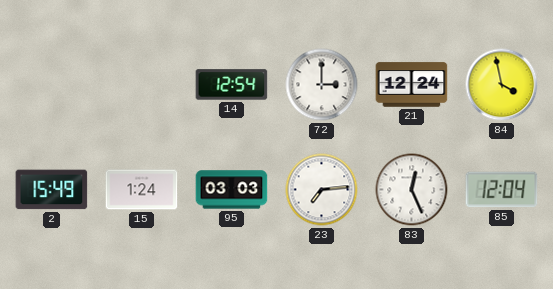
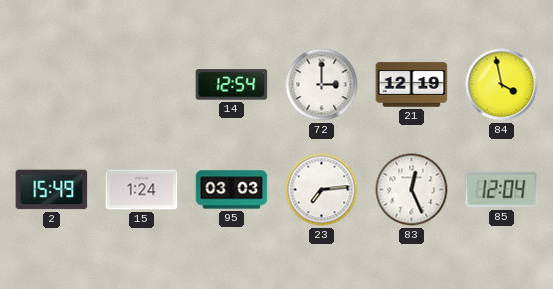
21: 12:24 -> 12:19 (412, 85)
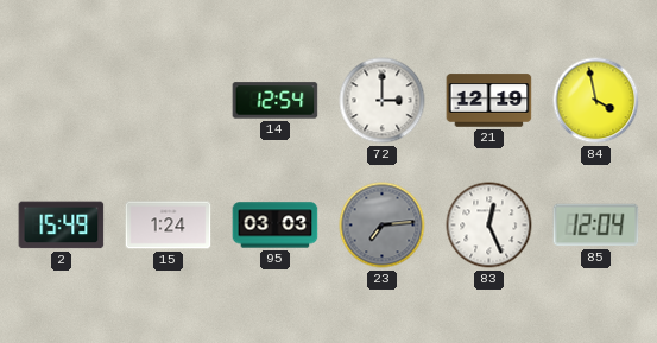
23 dial: white -> grey (383, 226)
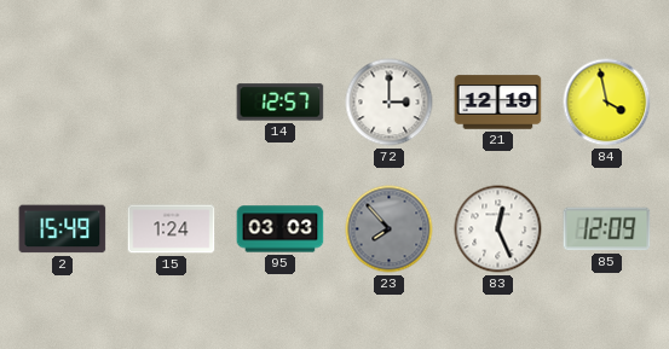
14: 12:54 -> 12:57 (281, 103)
23: 7:14 -> 7:53 (390, 229)
85: 12:04 -> 12:09 (607, 229)
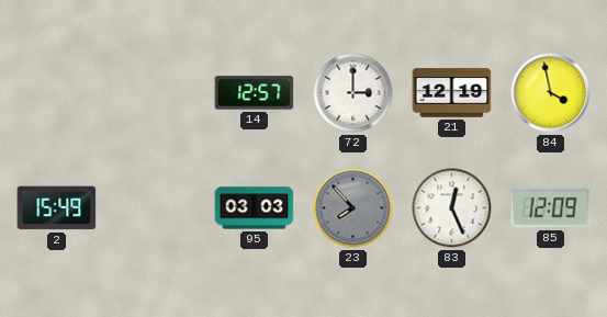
15: 1:24 -> none (172, 229)
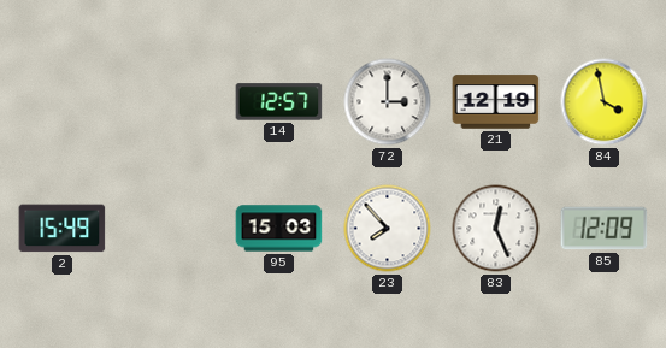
95: 03:03 -> 15:03 (279, 229)
23 dial: grey -> white (388, 229)
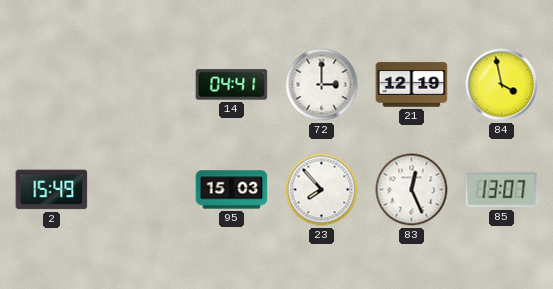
14: 12:57 -> 04:41 (232, 85)
85: 12:09 -> 13:07 (502, 190)
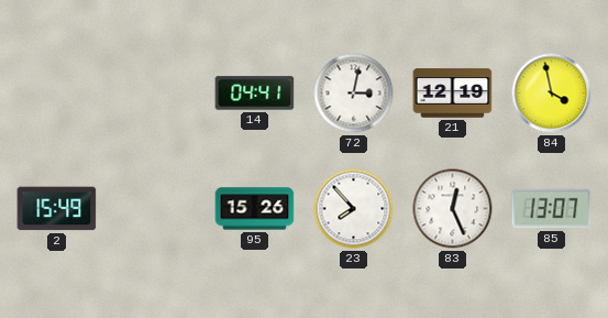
72: 3:00 -> 3:02 (354, 94)
95: 15:03 -> 15:26 (255, 209)
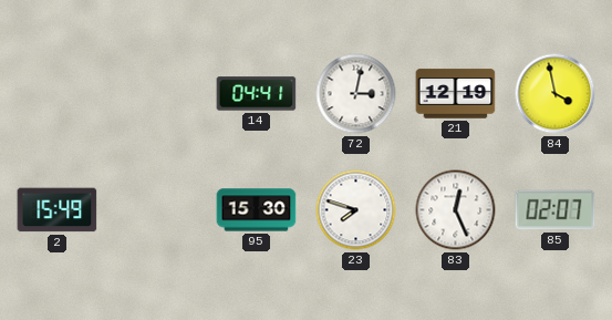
95: 15:26 -> 15:30 (257, 210)
23: 7:53 -> 7:48 (356, 210)
85: 13:07 -> 02:07 (556, 210)
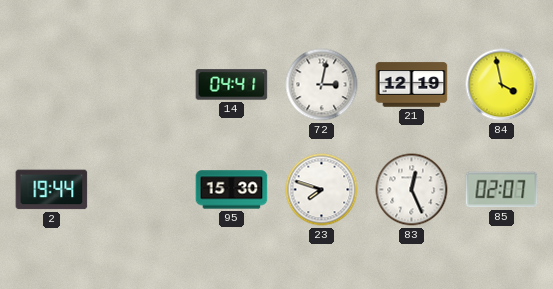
2: 15:49 -> 19:44 (52, 190)
